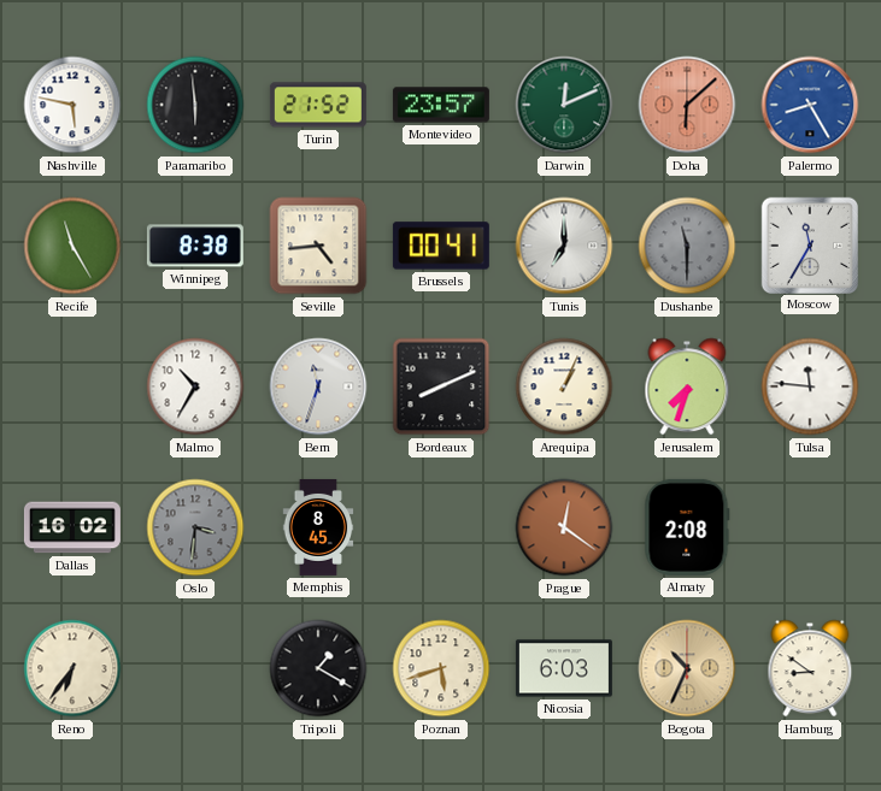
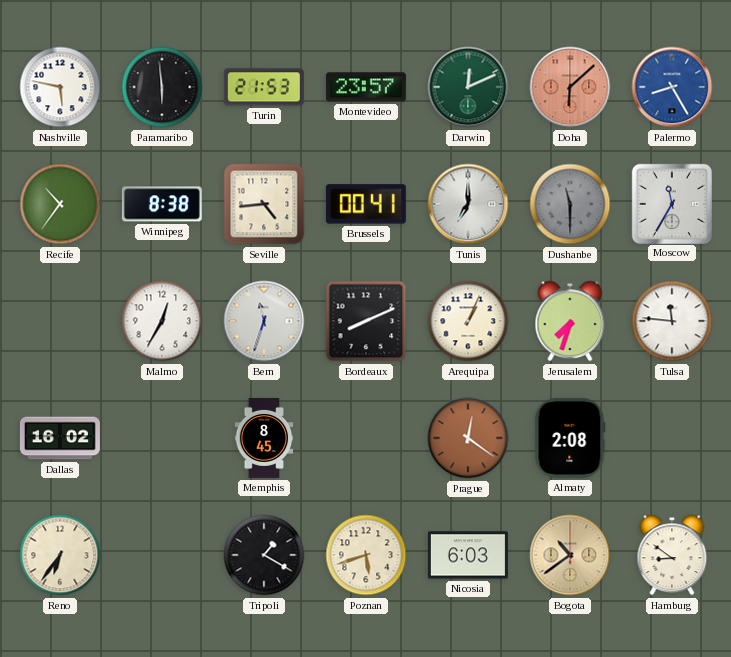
Turin: 21:52 -> 21:53 (264, 87)
Recife: 11:25 -> 10:36 (60, 204)
Malmo: 10:35 -> 12:35 (162, 321)
Oslo: 3:31 -> none (195, 527)
Bogota: 10:34 -> 10:39 (570, 555)
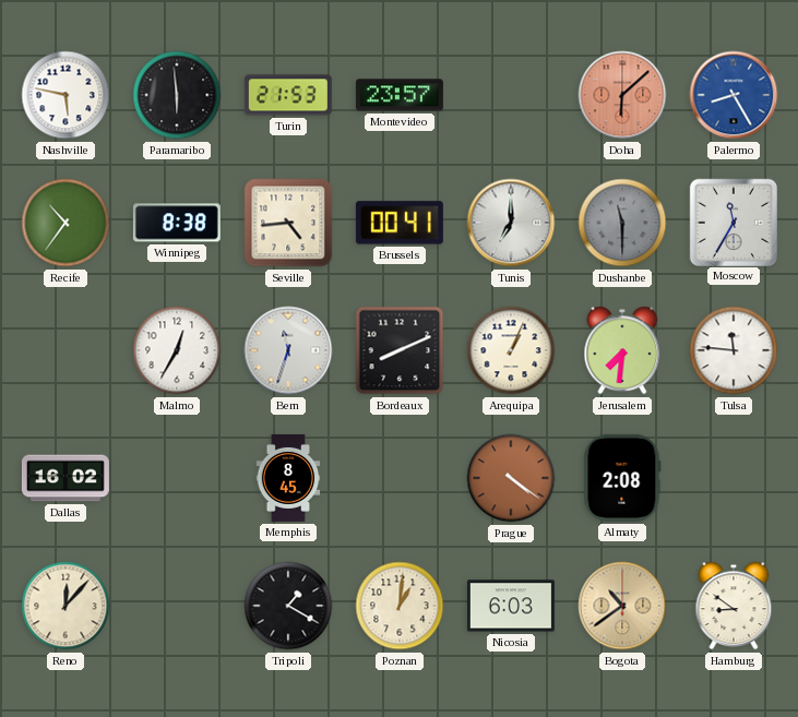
Darwin: 12:11 -> none (468, 87)
Jerusalem: 7:33 -> 7:31 (622, 350)
Prague: 12:21 -> 4:21 (511, 478)
Reno: 6:36 -> 12:07 (65, 606)
Poznan: 5:42 -> 1:01 (400, 606)
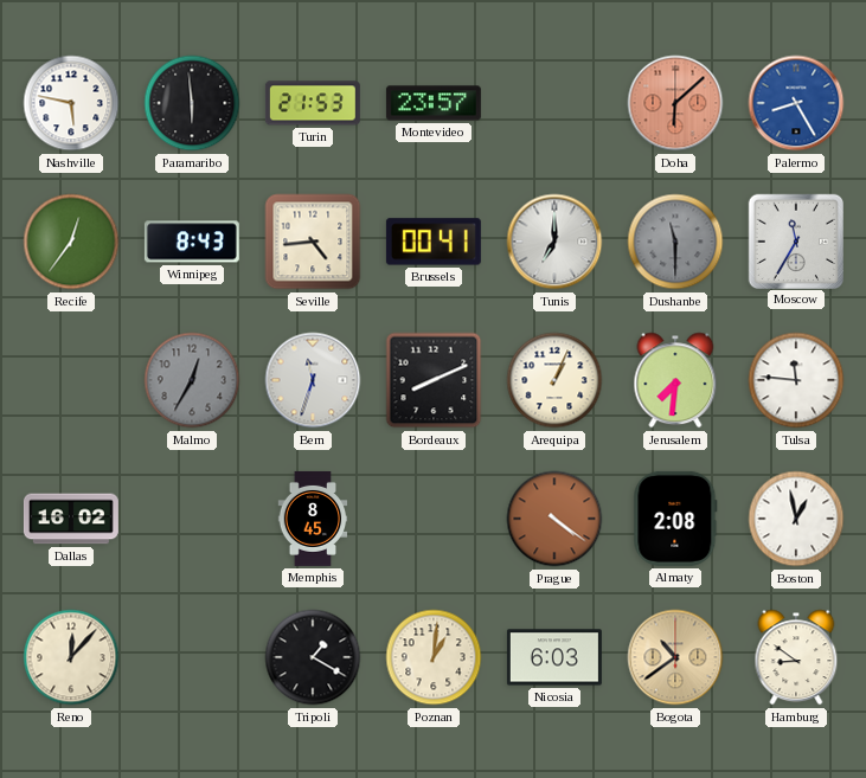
Recife: 10:36 -> 12:36 (71, 242)
Winnipeg: 8:38 -> 8:43 (192, 242)
Malmo dial: white -> grey (192, 380)
Boston: none -> 12:58 (796, 519)
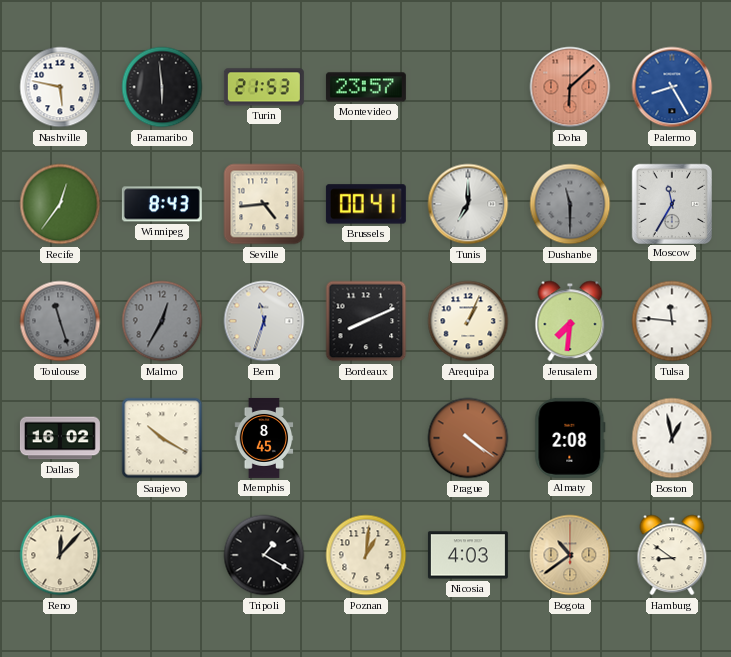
Toulouse: none -> 11:27 (60, 321)
Sarajevo: none -> 10:20 (162, 438)
Nicosia: 6:03 -> 4:03 (468, 555)
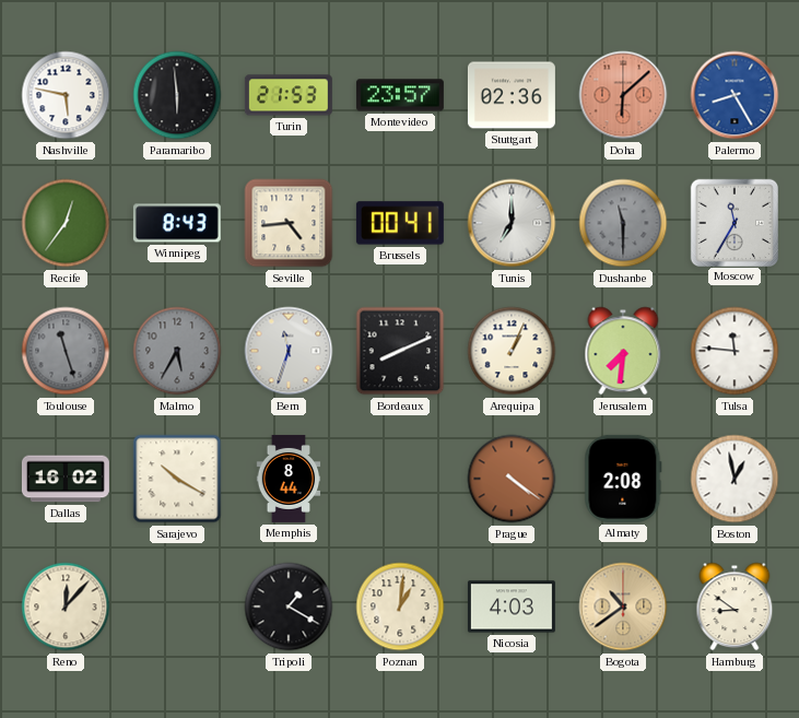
Stuttgart: none -> 02:36 (512, 95)
Malmo: 12:35 -> 5:35 (177, 351)
Memphis: 8:45 -> 8:44 (289, 479)
